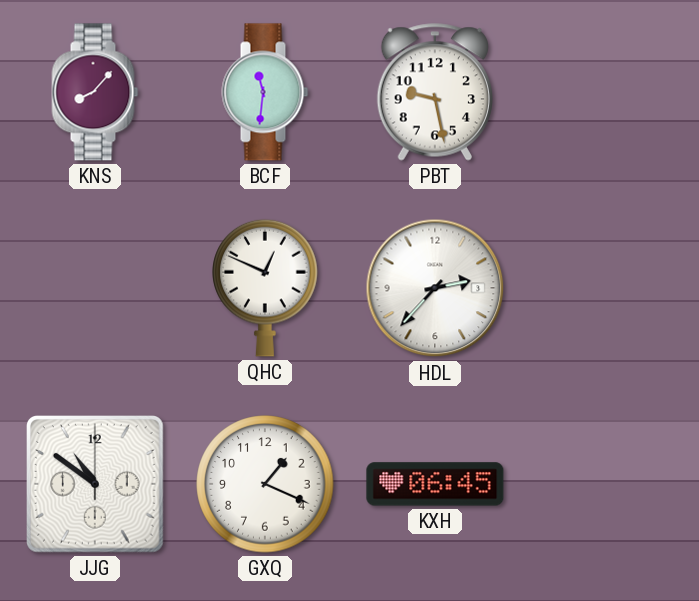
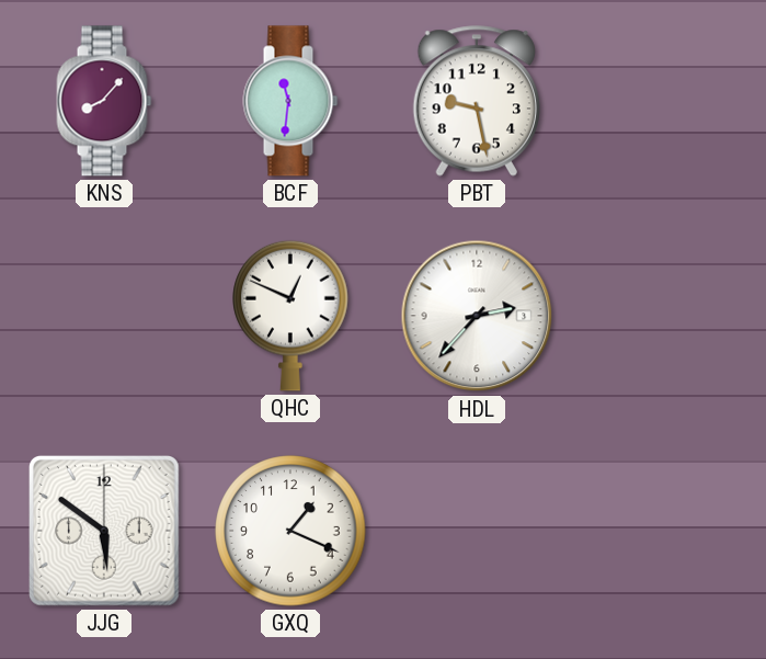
JJG: 10:51 -> 5:51 (105, 532)
KXH: 06:45 -> none (435, 484)
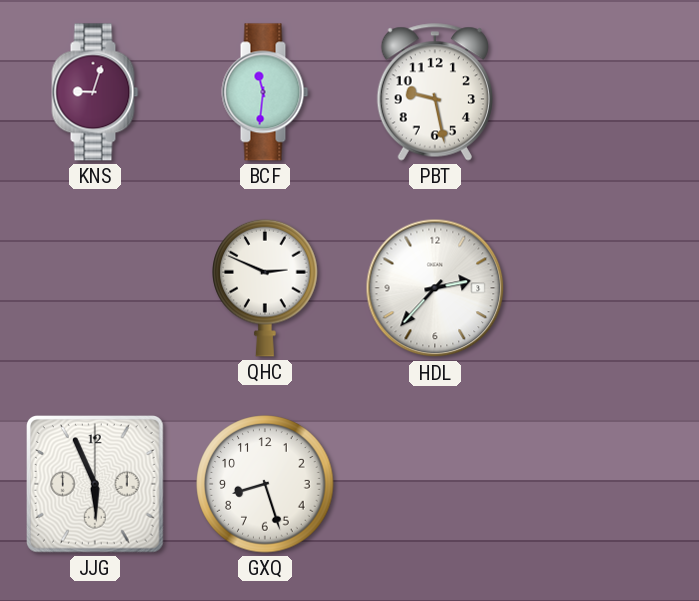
KNS: 8:07 -> 9:03 (95, 92)
QHC: 12:49 -> 2:49 (265, 288)
JJG: 5:51 -> 5:56 (96, 485)
GXQ: 1:19 -> 8:27 (265, 484)
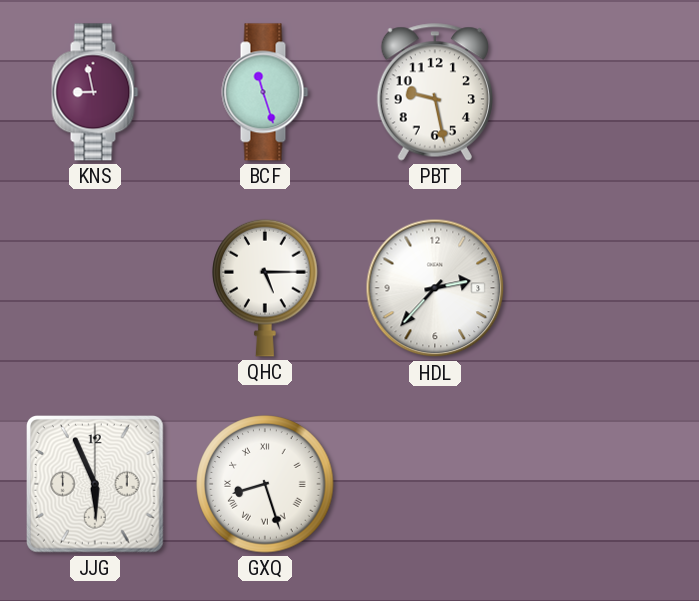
KNS: 9:03 -> 8:58 (95, 92)
BCF: 11:31 -> 11:27 (265, 92)
QHC: 2:49 -> 5:15 (265, 288)
GXQ numerals: Arabic -> Roman (265, 484)
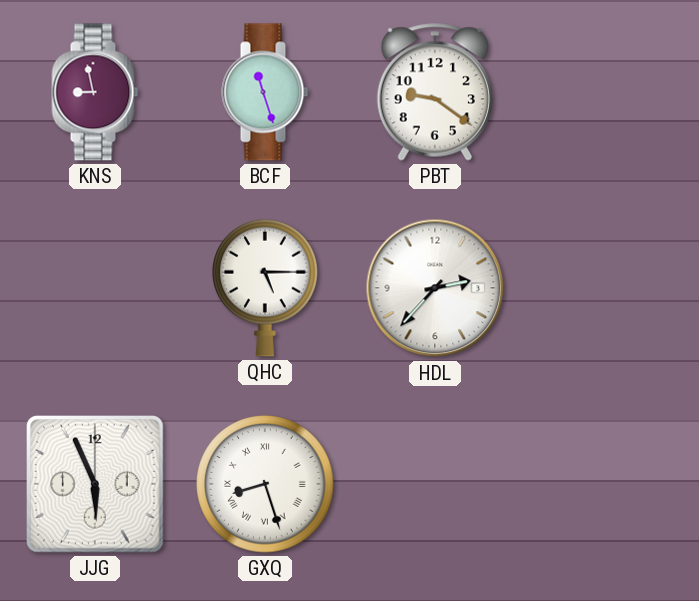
PBT: 9:28 -> 9:21 (434, 92)
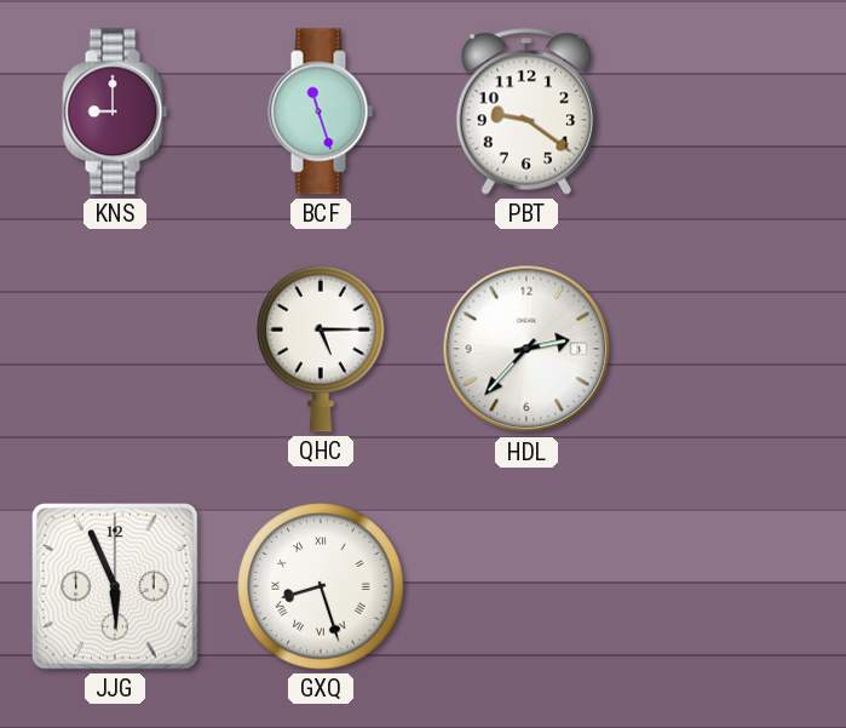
KNS: 8:58 -> 9:00 (115, 111)
